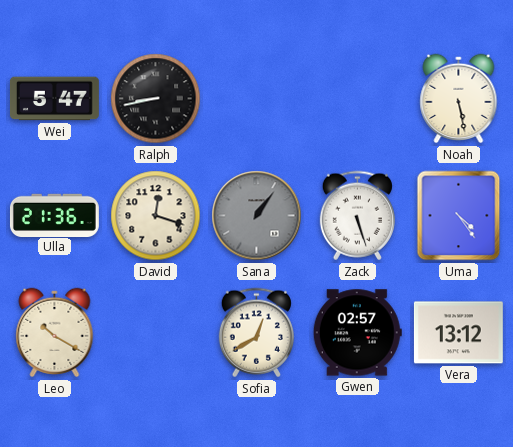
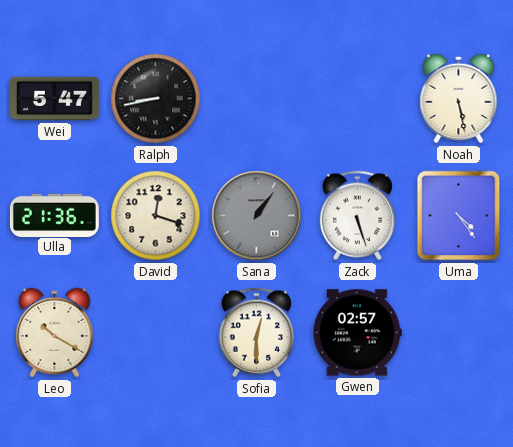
Sofia: 12:40 -> 12:30 (256, 333)
Vera: 13:12 -> none (458, 333)
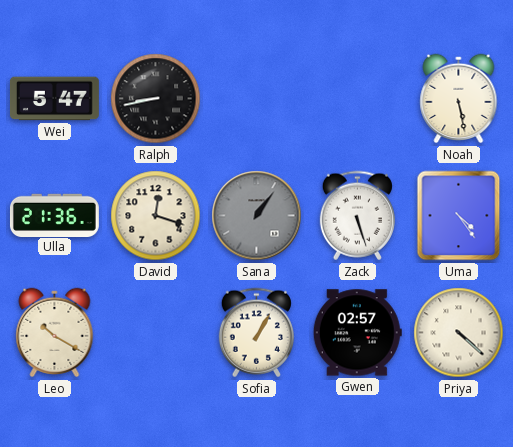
Sofia: 12:30 -> 1:05 (256, 333)
Priya: none -> 4:22 (459, 333)
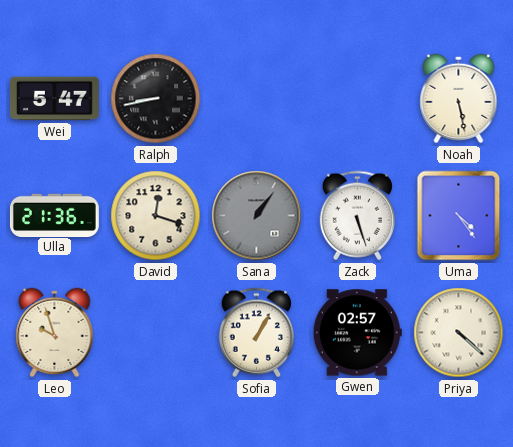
Leo: 10:20 -> 9:57 (55, 333)
